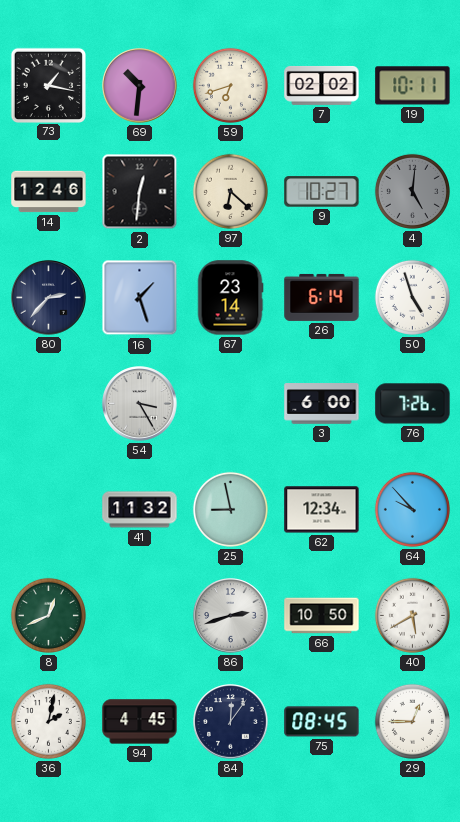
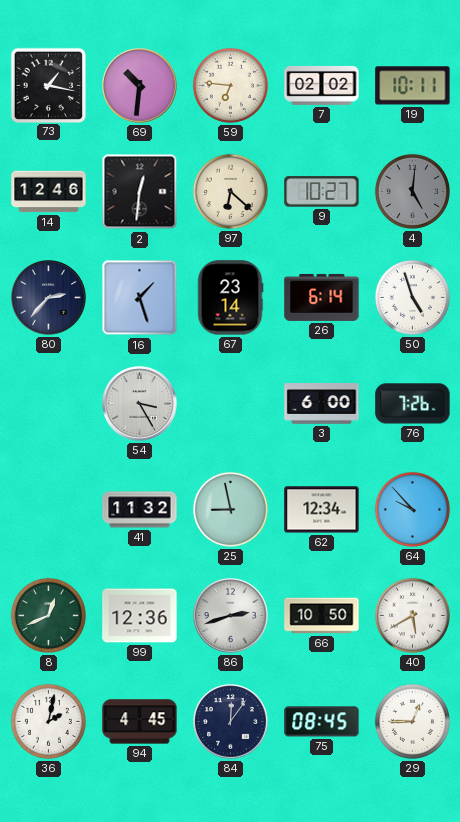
59: 6:42 -> 6:46 (230, 85)
99: none -> 12:36 (140, 616)
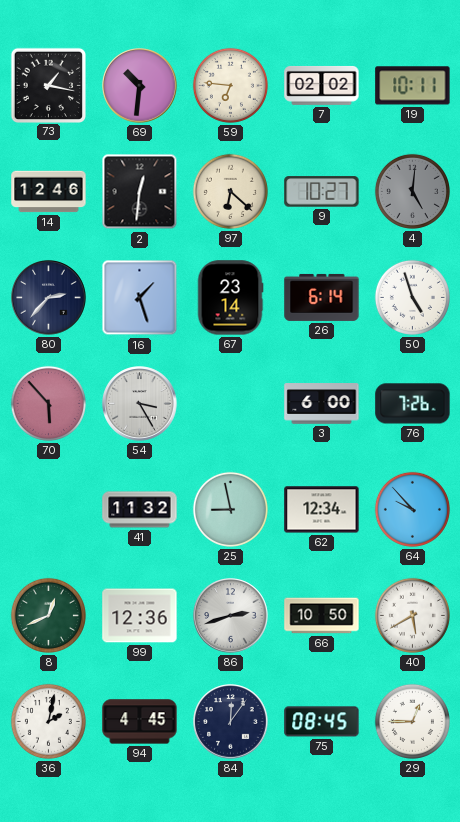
70: none -> 5:53 (48, 403)
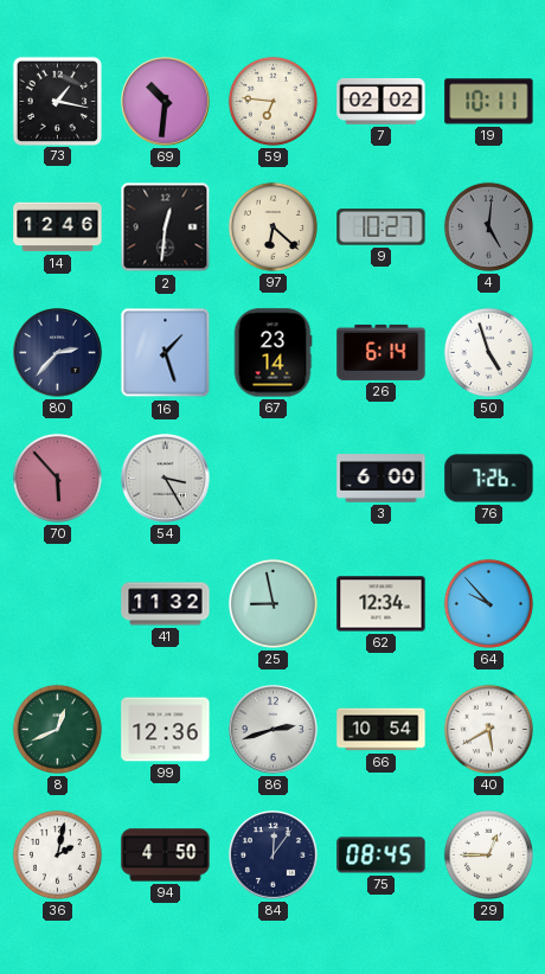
66: 10:50 -> 10:54 (381, 730)
94: 4:45 -> 4:50 (166, 856)
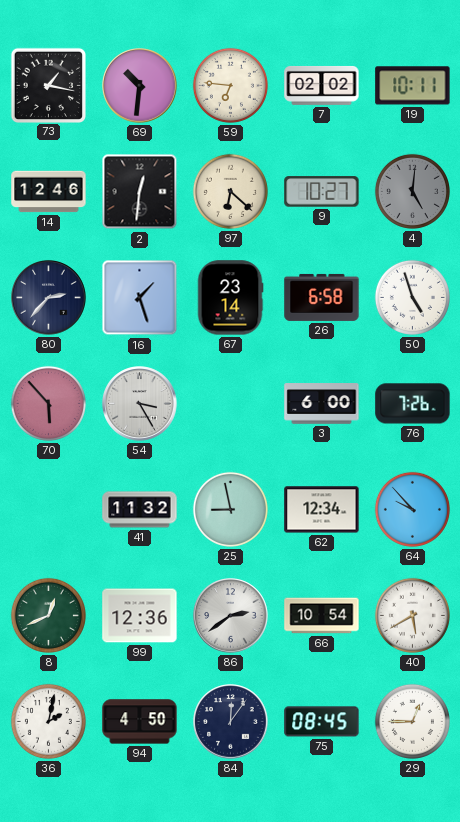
26: 6:14 -> 6:58 (322, 297)
86: 2:42 -> 2:39 (231, 616)
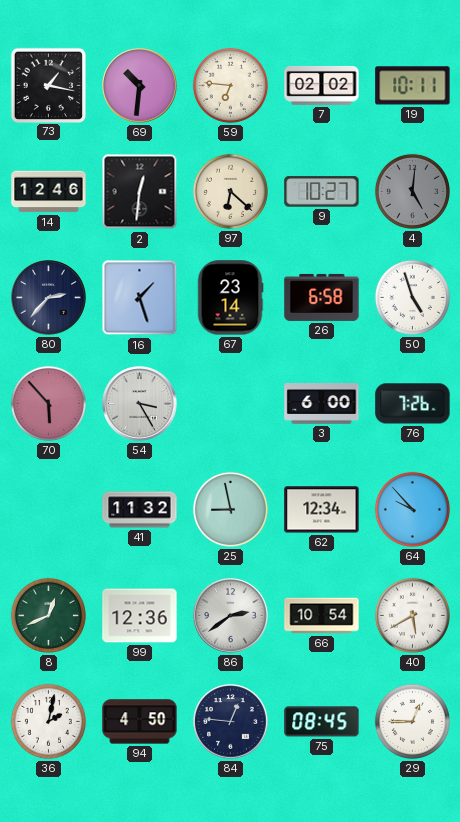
84: 12:06 -> 12:46 (231, 722)
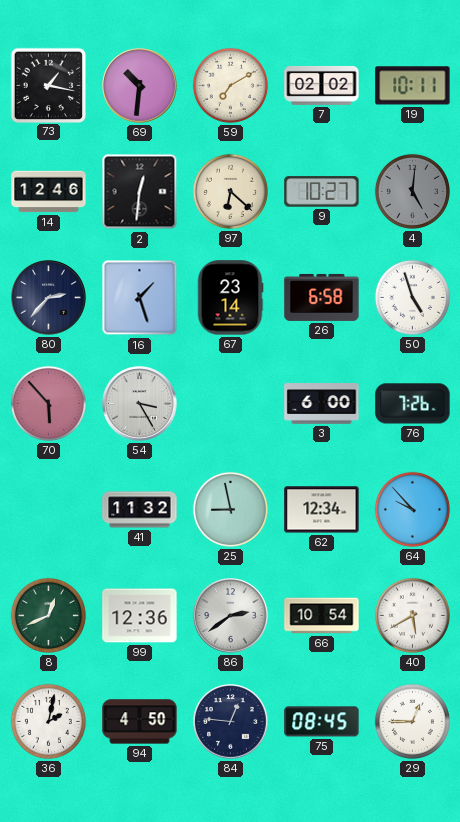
59: 6:46 -> 7:10 (230, 85)
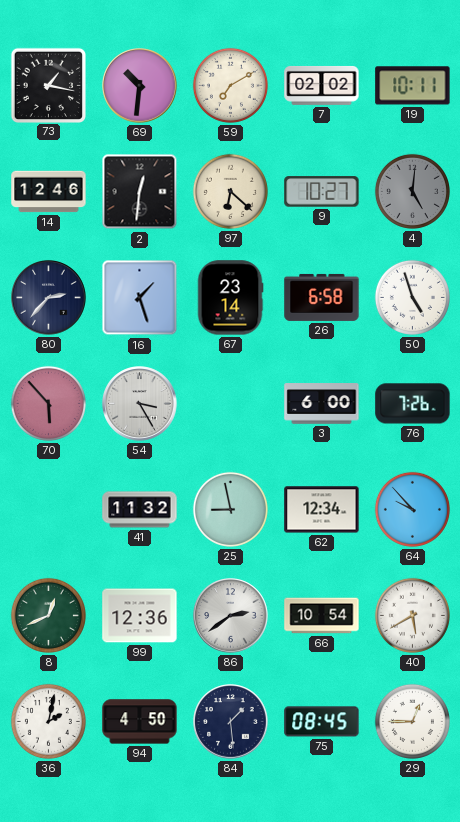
84: 12:46 -> 1:29 (231, 722)
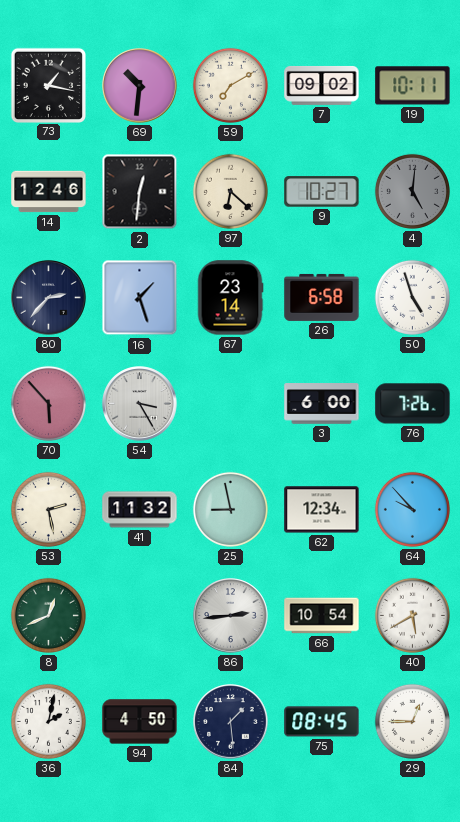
7: 02:02 -> 09:02 (322, 85)
53: none -> 2:28 (48, 509)
99: 12:36 -> none (140, 616)
86: 2:39 -> 2:44 (231, 616)
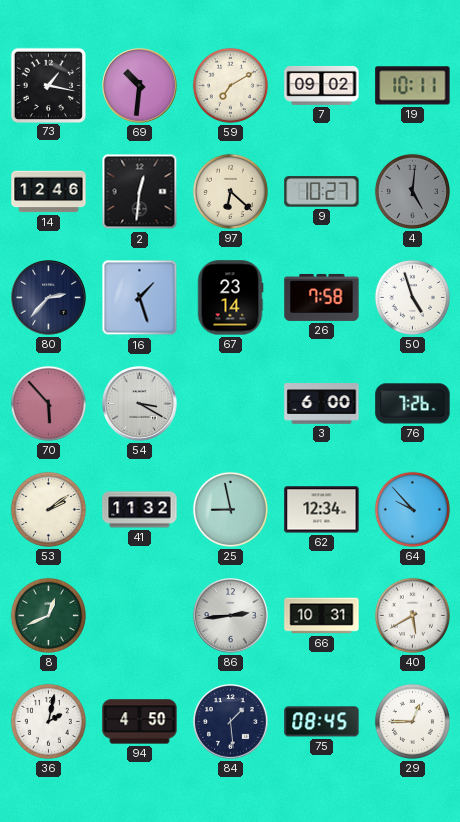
26: 6:58 -> 7:58 (322, 297)
54: 3:25 -> 3:20 (140, 404)
53: 2:28 -> 2:09 (48, 509)
66: 10:54 -> 10:31 (322, 616)
